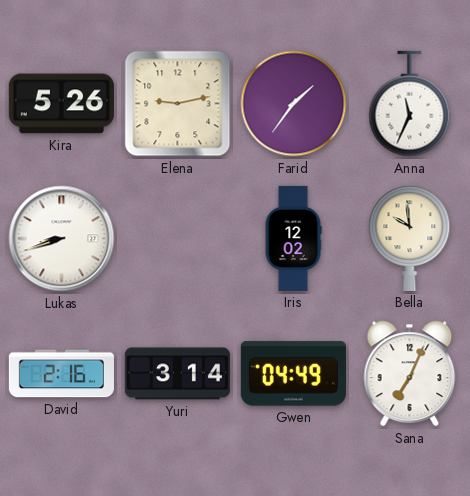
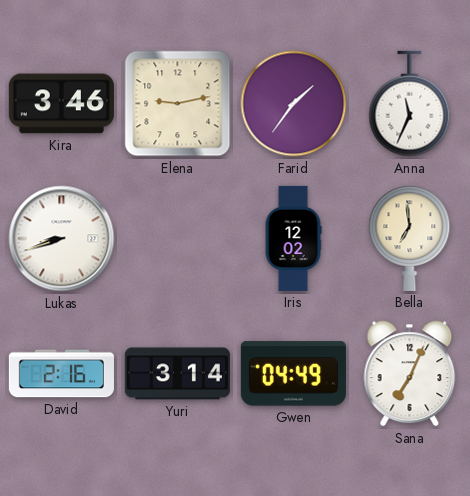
Kira: 5:26 -> 3:46 (61, 104)
Bella: 9:59 -> 6:59 (410, 238)
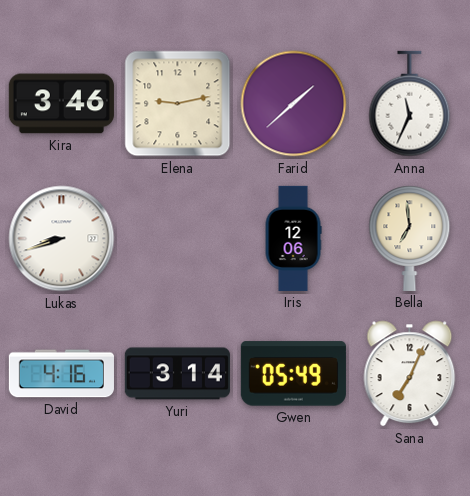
Farid: 1:36 -> 1:38 (294, 104)
Iris: 12:02 -> 12:06 (293, 238)
David: 2:16 -> 4:16 (61, 374)
Gwen: 04:49 -> 05:49 (293, 374)
